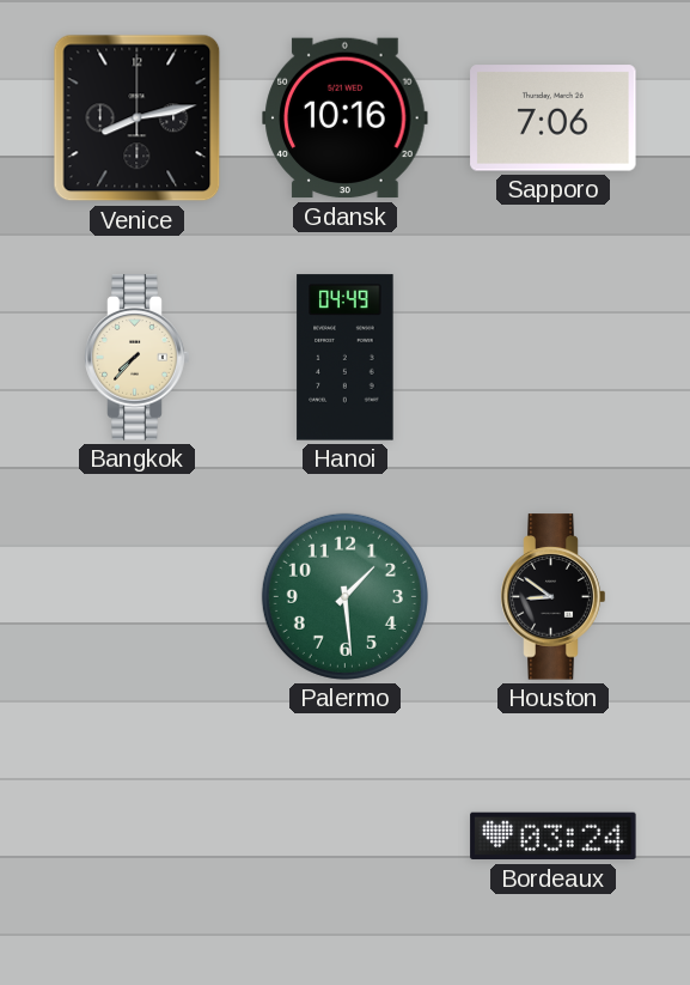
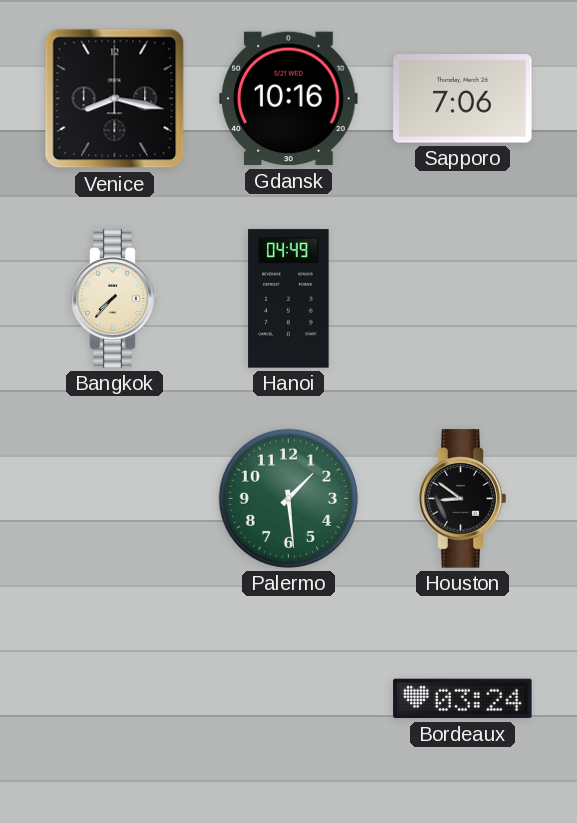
Venice: 8:13 -> 8:17 (115, 99)
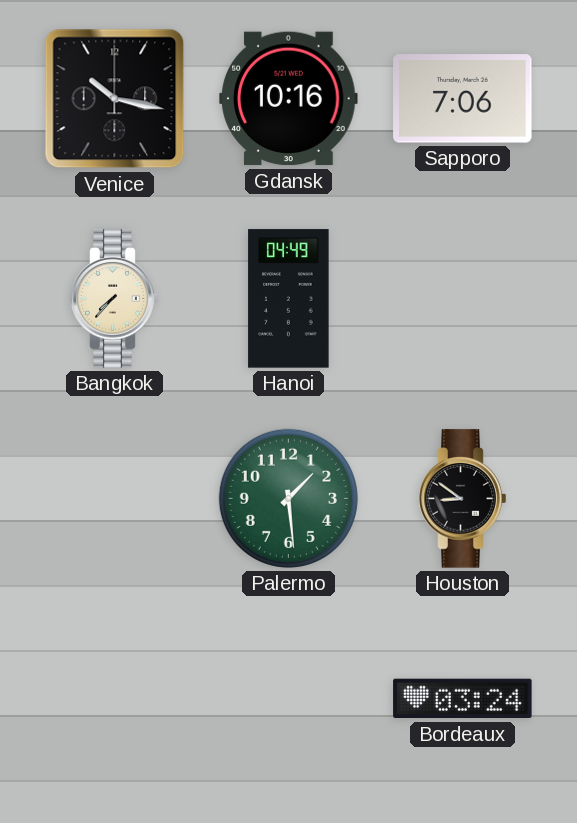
Venice: 8:17 -> 10:17 (115, 99)
